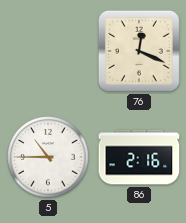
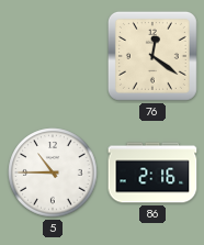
76: 12:19 -> 12:21 (152, 56)
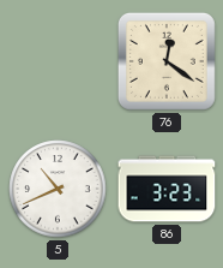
5: 10:45 -> 10:41 (58, 189)
86: 2:16 -> 3:23 (167, 189)
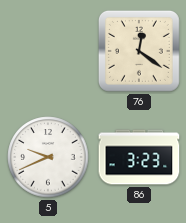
5: 10:41 -> 9:41 (48, 157)
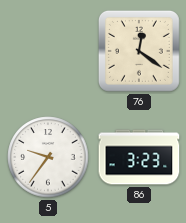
5: 9:41 -> 9:36 (48, 157)
